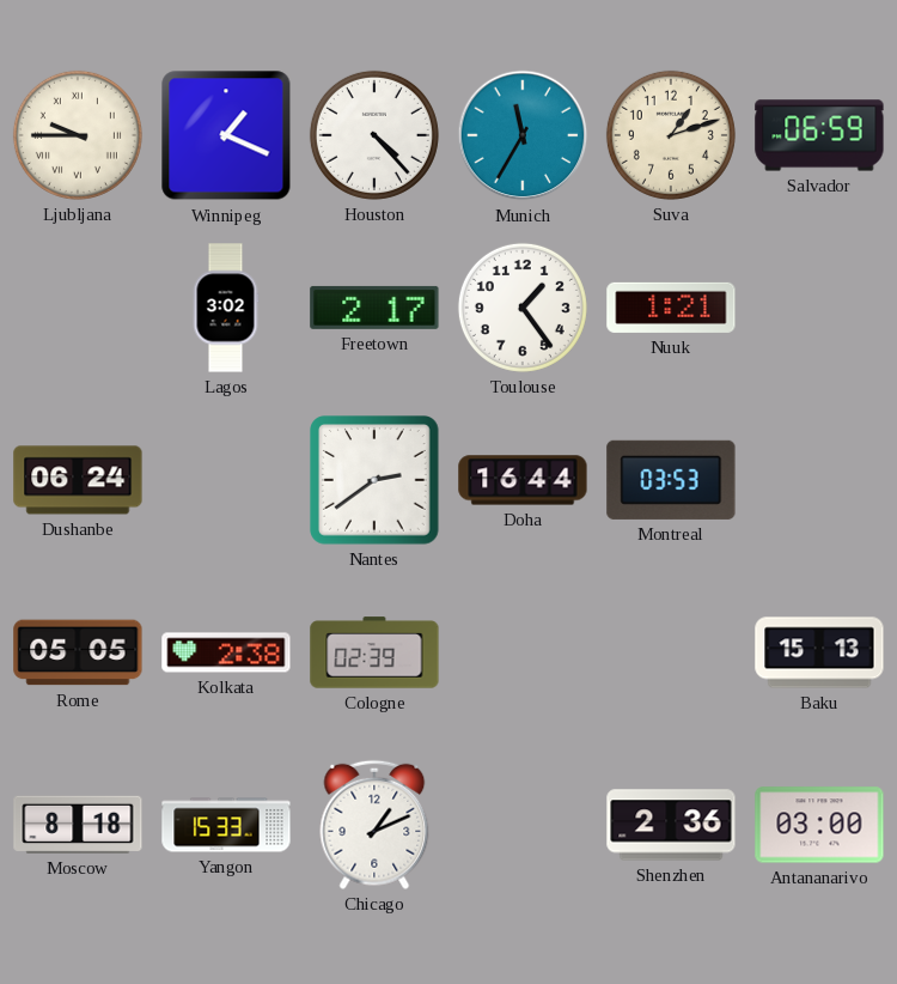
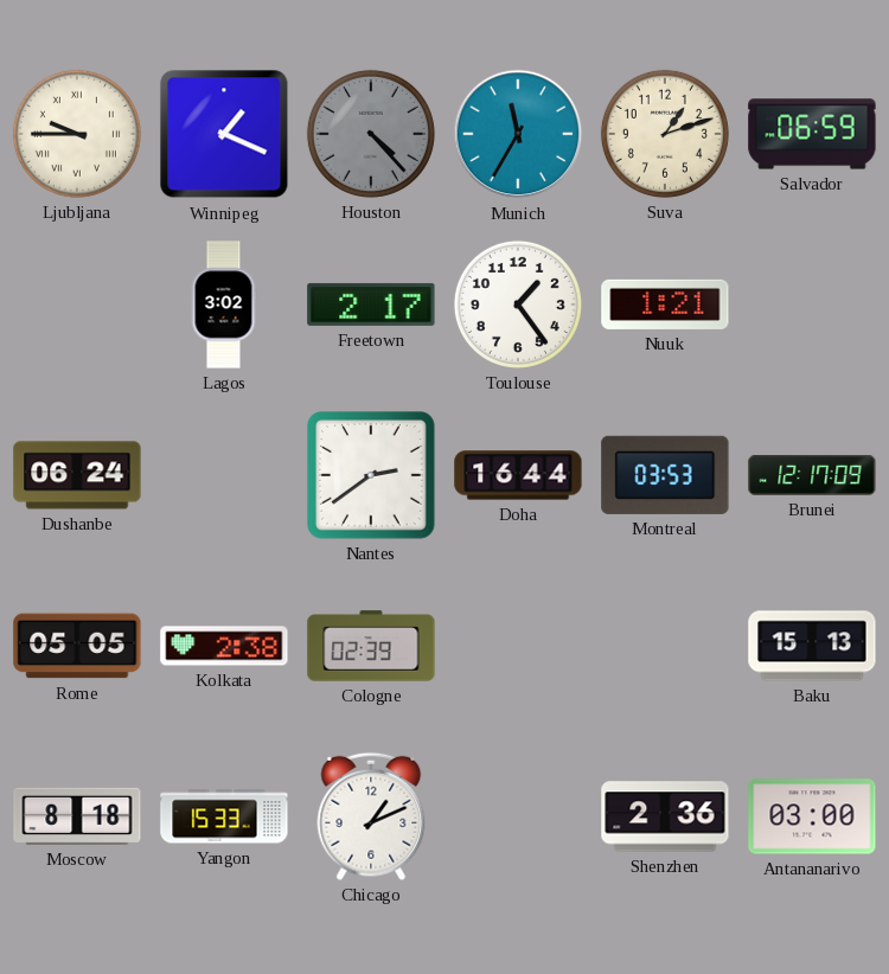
Houston dial: white -> grey (371, 134)
Brunei: none -> 12:17 (812, 476)
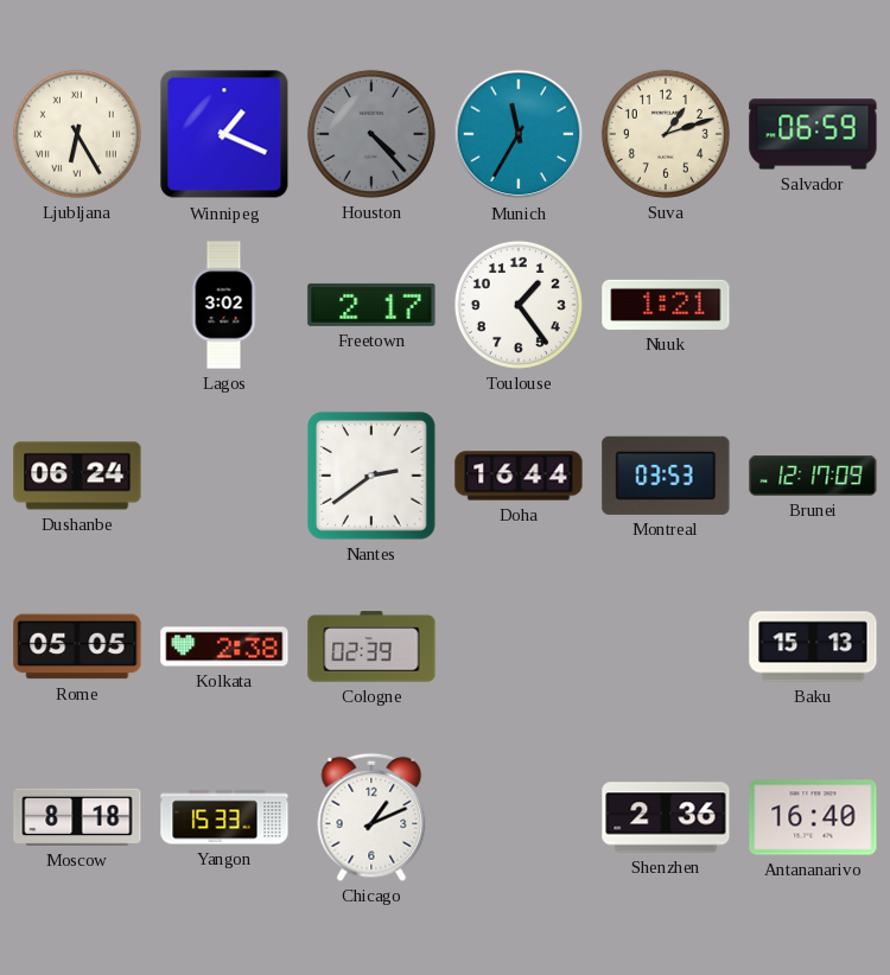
Ljubljana: 9:45 -> 6:25 (77, 134)
Antananarivo: 03:00 -> 16:40 (813, 817)
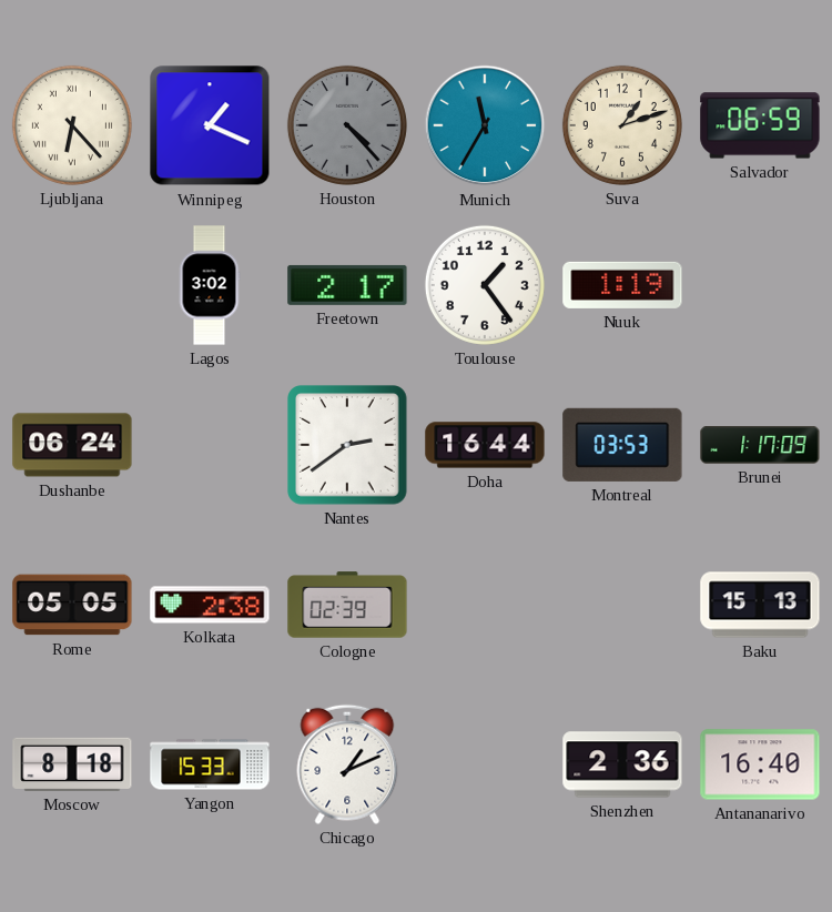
Ljubljana: 6:25 -> 6:23 (72, 125)
Nuuk: 1:21 -> 1:19 (622, 285)
Brunei: 12:17 -> 1:17 (760, 446)
